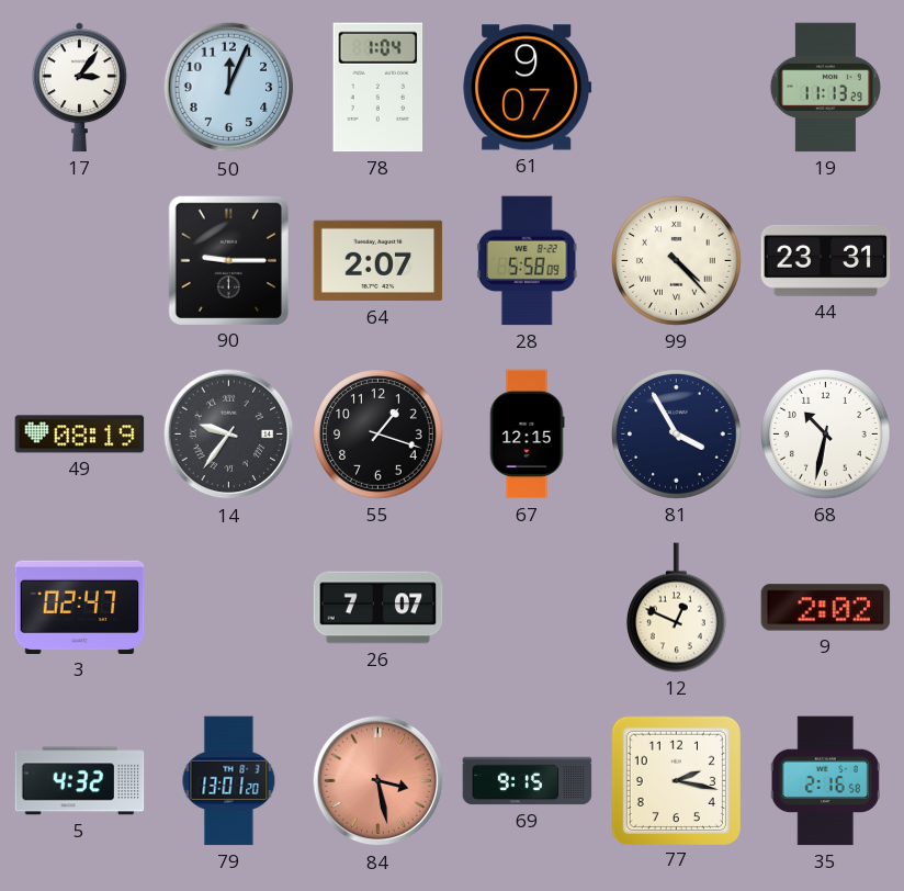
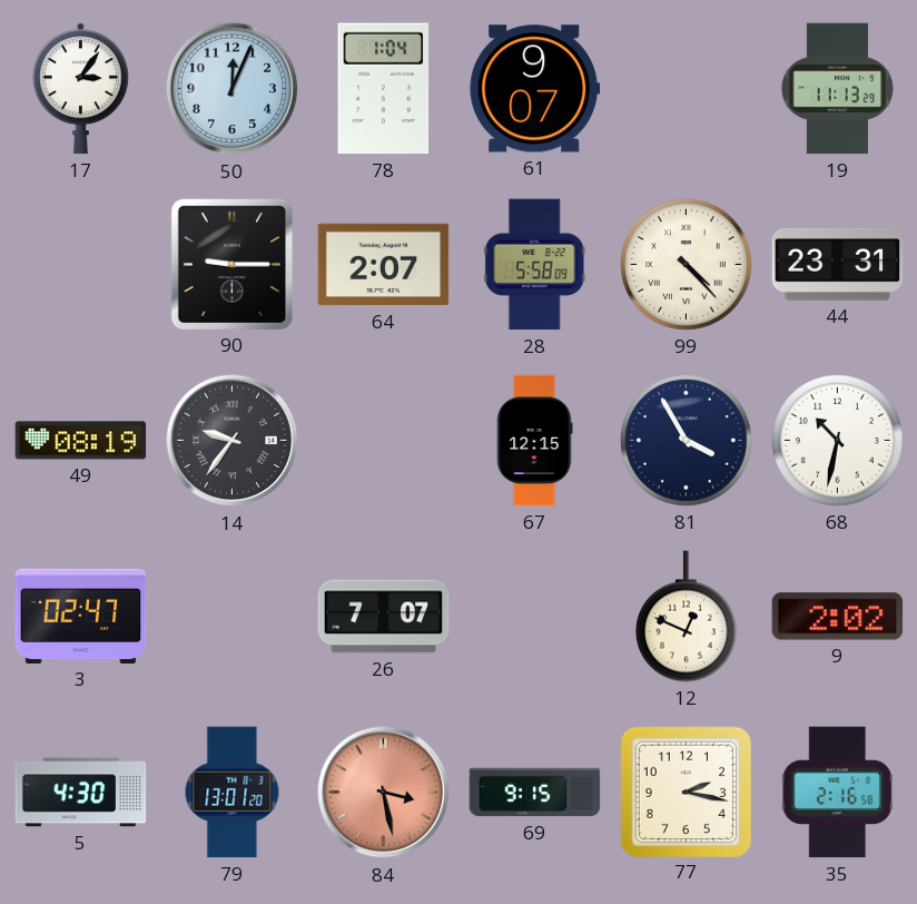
55: 1:18 -> none (378, 435)
5: 4:32 -> 4:30 (81, 793)
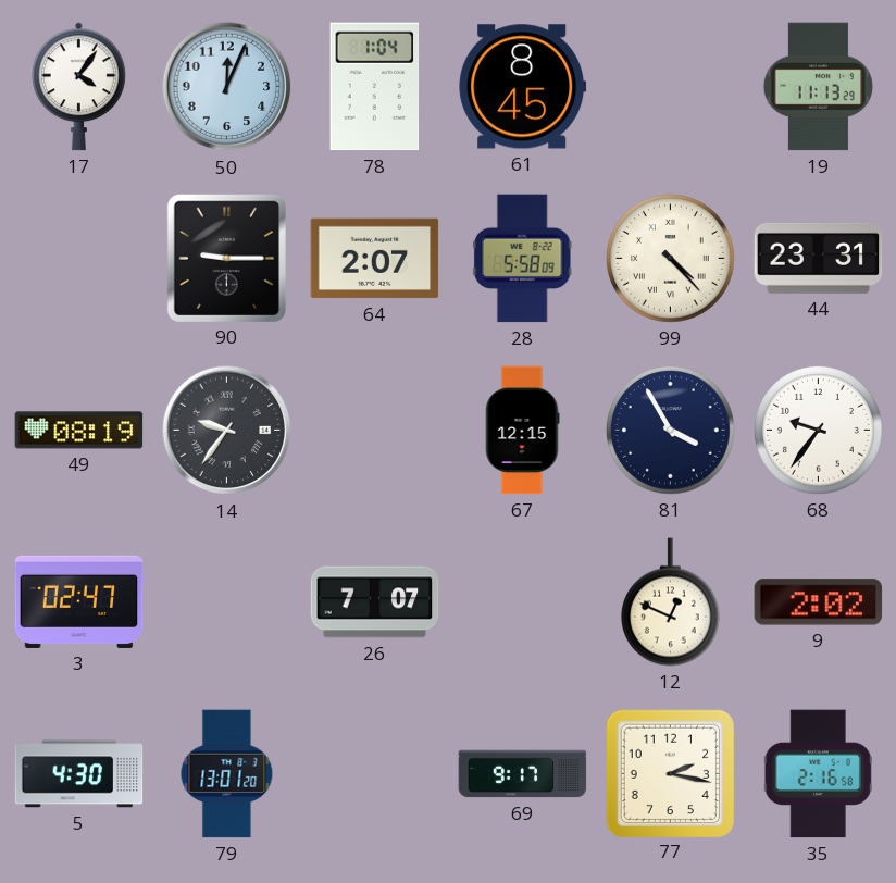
17: 3:06 -> 4:06 (78, 87)
61: 9:07 -> 8:45 (523, 87)
68: 10:32 -> 9:36 (819, 431)
84: 3:28 -> none (384, 793)
69: 9:15 -> 9:17 (523, 774)
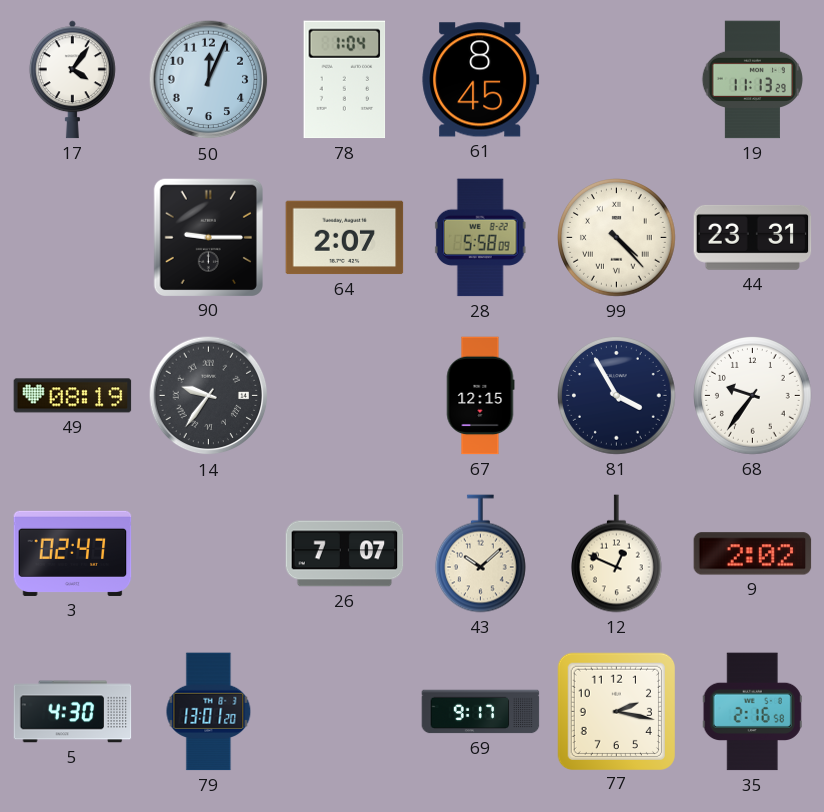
43: none -> 10:08 (480, 554)
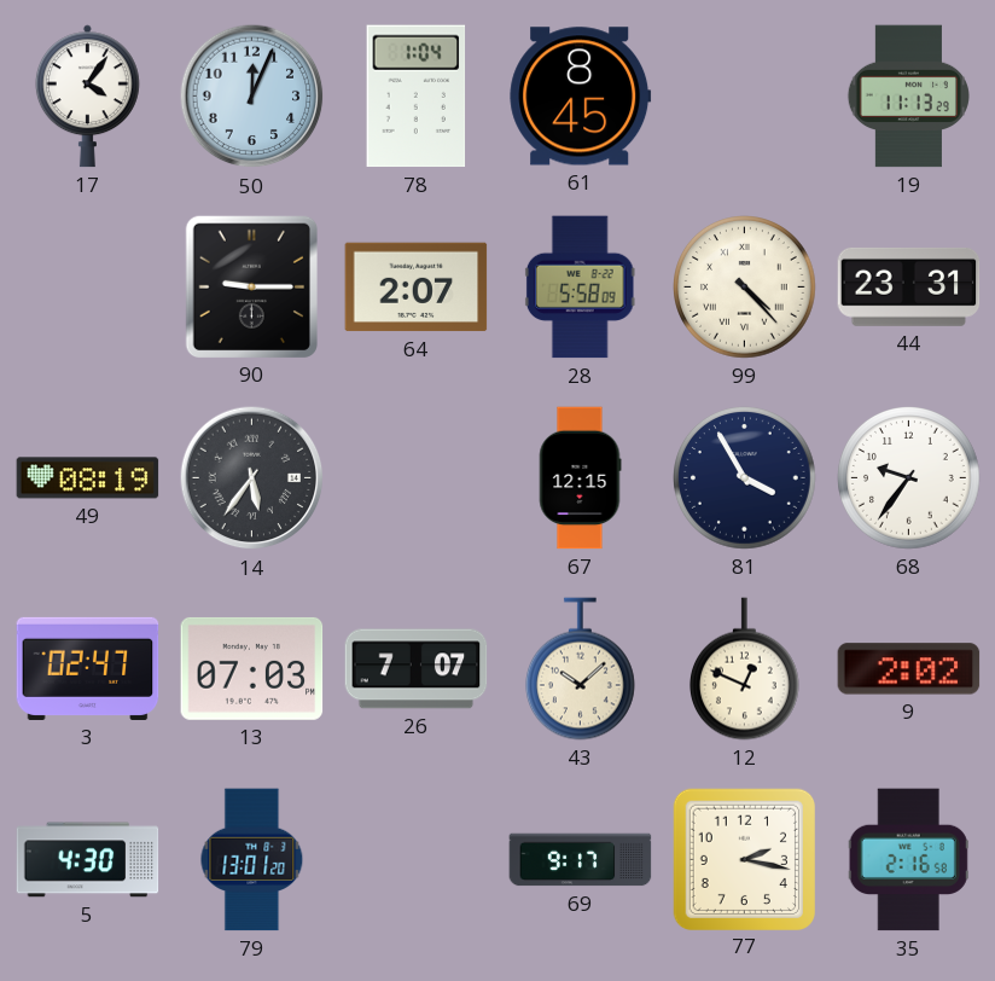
14: 9:36 -> 5:36 (252, 478)
13: none -> 07:03 (252, 668)
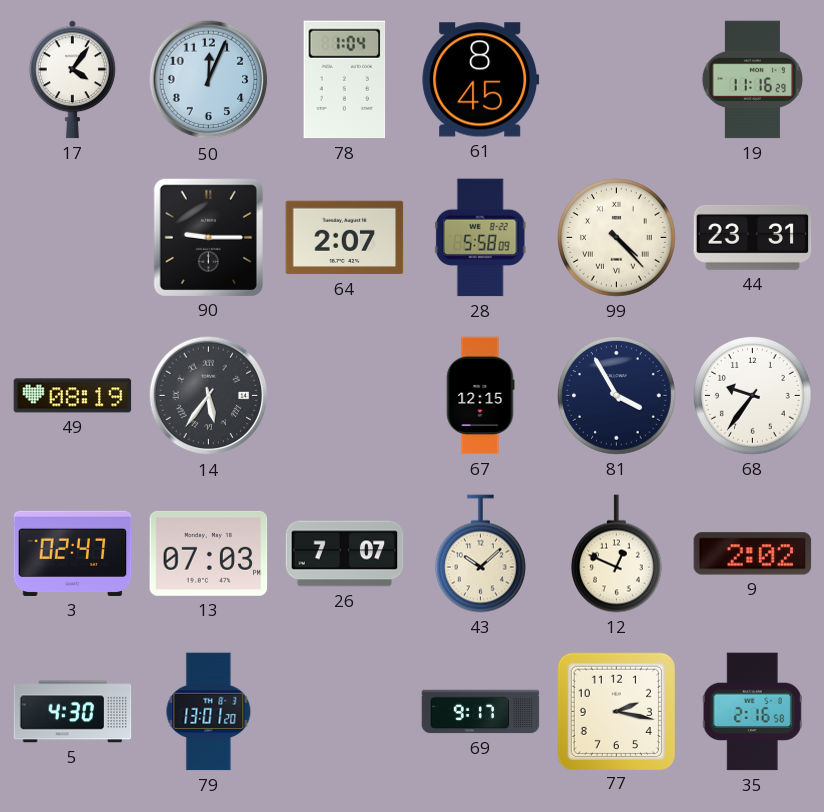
19: 11:13 -> 11:16 (752, 80)
